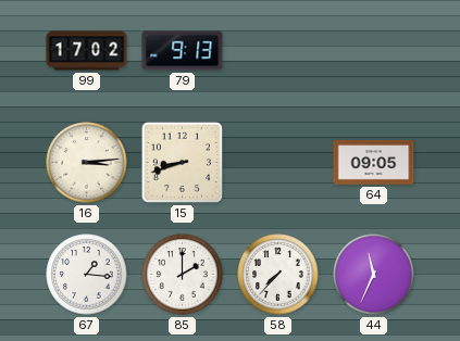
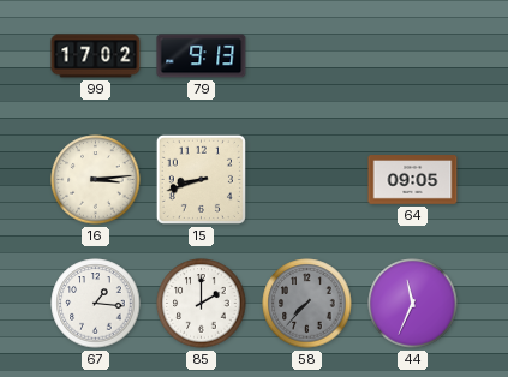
58 dial: white -> grey (307, 304)
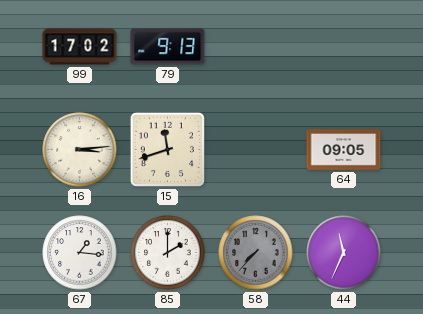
15: 8:42 -> 11:42 (167, 149)
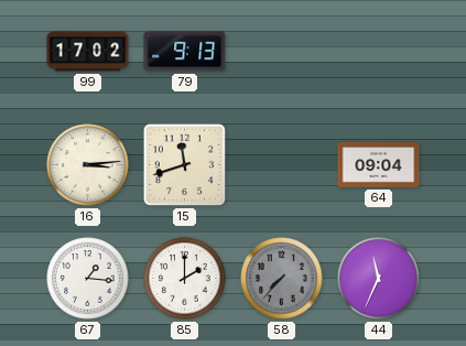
64: 09:05 -> 09:04 (379, 165)
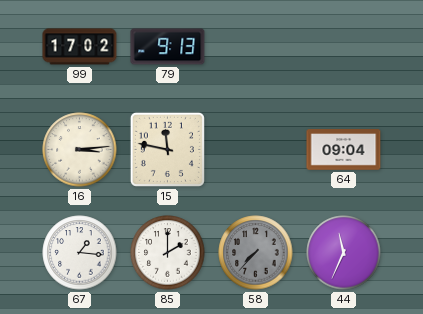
15: 11:42 -> 11:47 (167, 149)
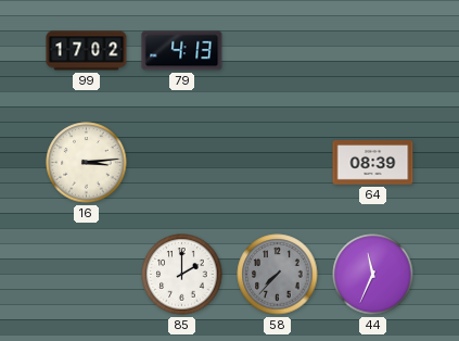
79: 9:13 -> 4:13 (182, 51)
15: 11:47 -> none (167, 149)
64: 09:04 -> 08:39 (373, 163)
67: 1:16 -> none (80, 253)
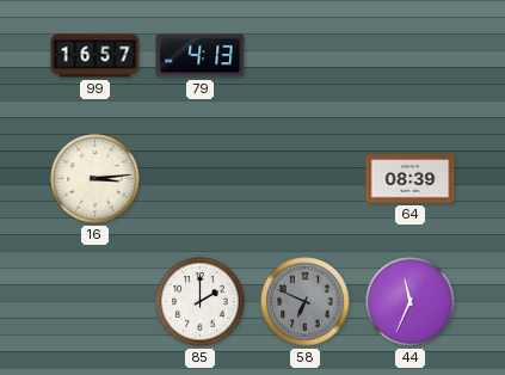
99: 17:02 -> 16:57 (96, 56)
58: 7:37 -> 6:49 (306, 302)
